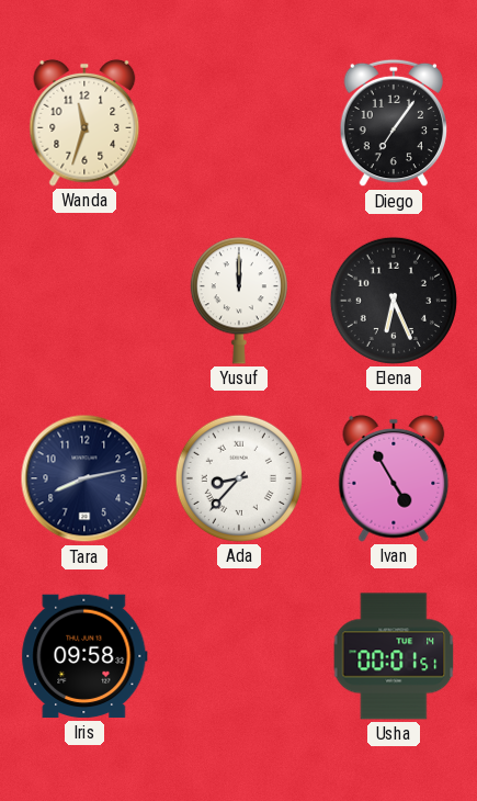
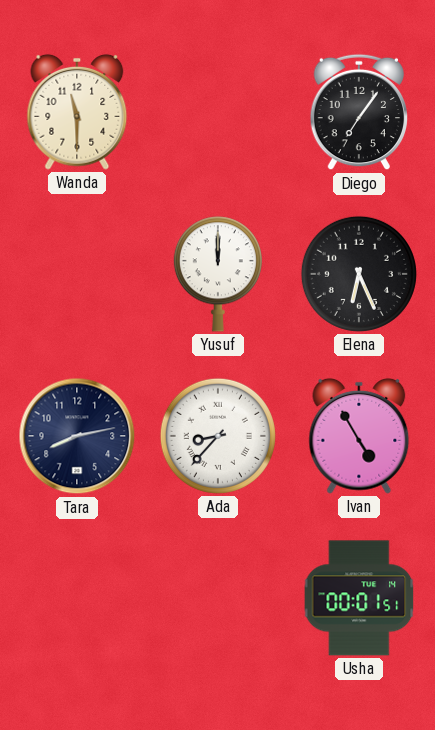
Wanda: 11:33 -> 11:30 (77, 112)
Iris: 09:58 -> none (84, 656)
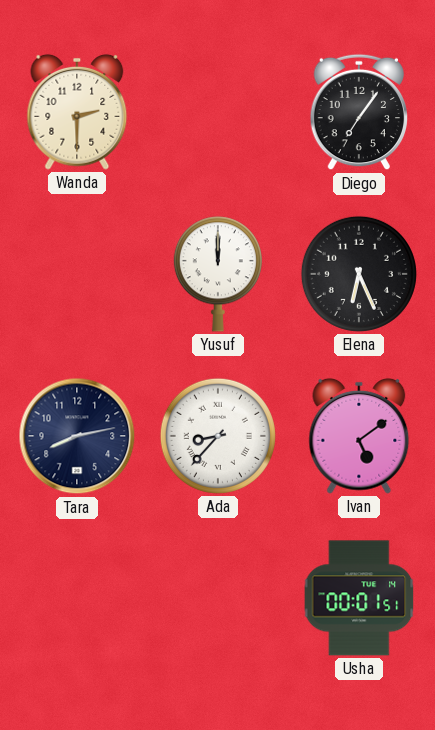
Wanda: 11:30 -> 2:30 (77, 112)
Ivan: 4:55 -> 5:09 (359, 436)
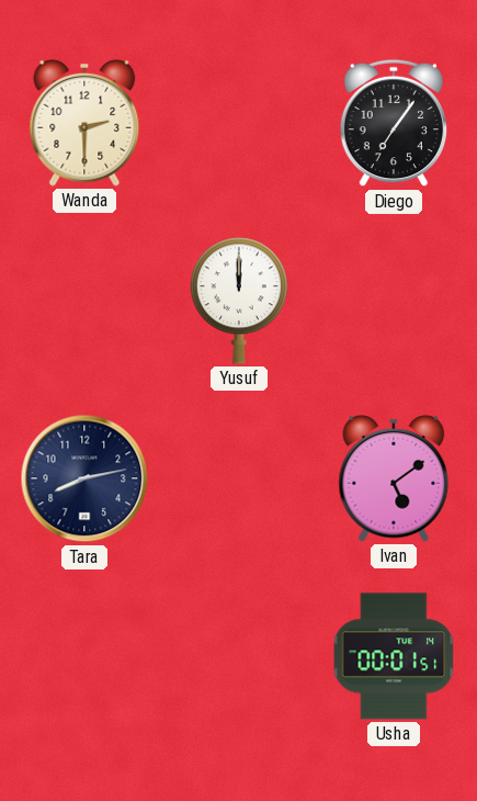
Elena: 6:26 -> none (359, 274)
Ada: 8:37 -> none (218, 436)
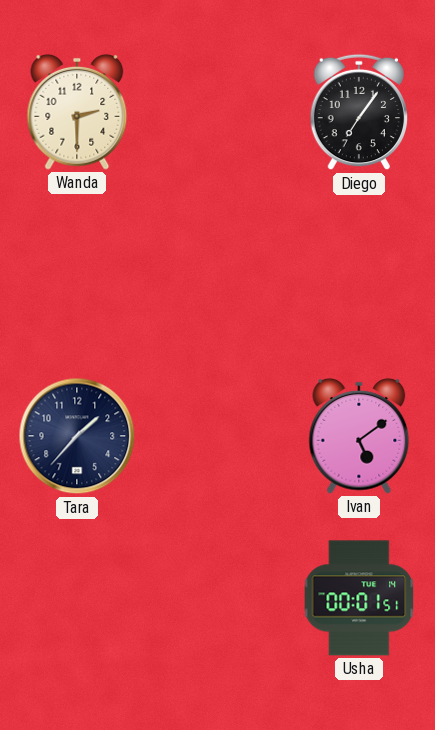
Yusuf: 12:00 -> none (239, 301)
Tara: 8:13 -> 1:37 (77, 436)
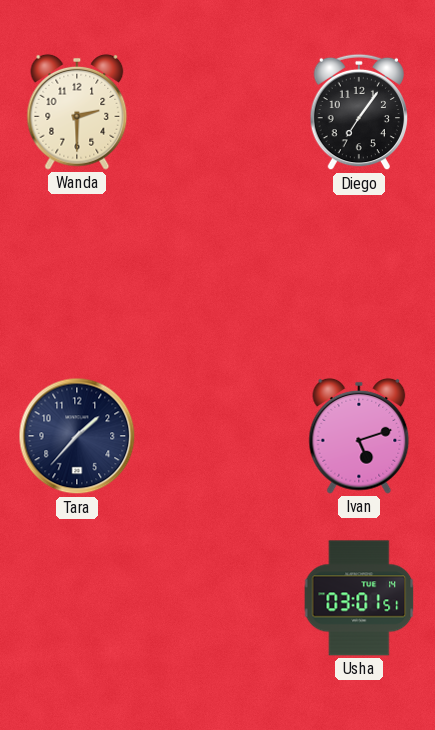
Ivan: 5:09 -> 5:12 (359, 436)
Usha: 00:01 -> 03:01 (359, 598)
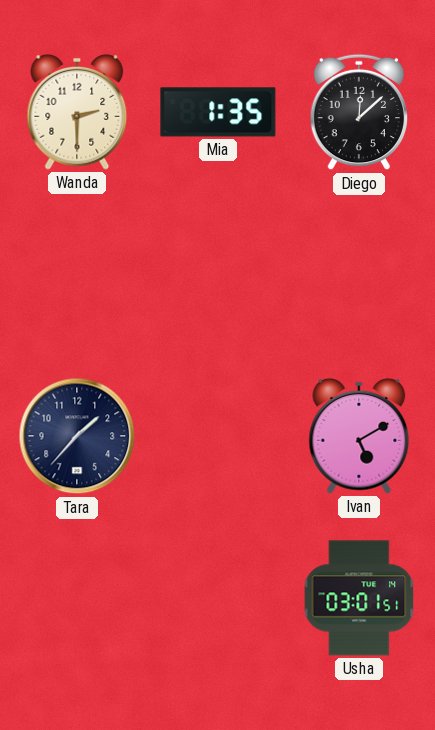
Mia: none -> 1:35 (218, 112)
Diego: 7:06 -> 12:08 (358, 112)
Ivan: 5:12 -> 5:10 (359, 436)
